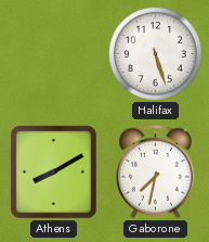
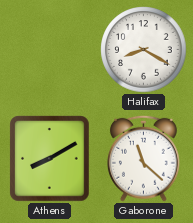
Halifax: 5:27 -> 8:20 (144, 50)
Gaborone: 7:32 -> 11:22 (143, 158)
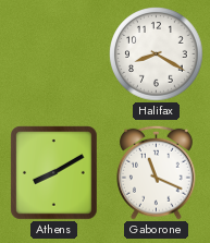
Gaborone: 11:22 -> 11:19 (156, 172)
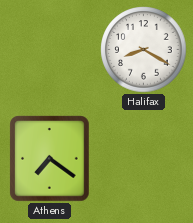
Athens: 8:10 -> 7:21 (50, 159)
Gaborone: 11:19 -> none (156, 172)
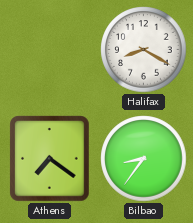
Bilbao: none -> 8:36 (144, 159)
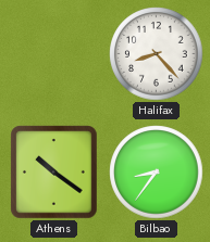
Halifax: 8:20 -> 8:23 (157, 54)
Athens: 7:21 -> 10:21 (54, 173)
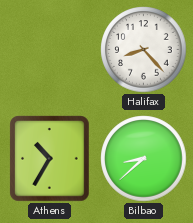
Athens: 10:21 -> 10:35 (50, 159)
Bilbao: 8:36 -> 8:38 (144, 159)
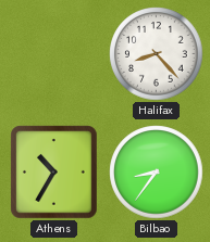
Bilbao: 8:38 -> 8:36 (157, 173)
